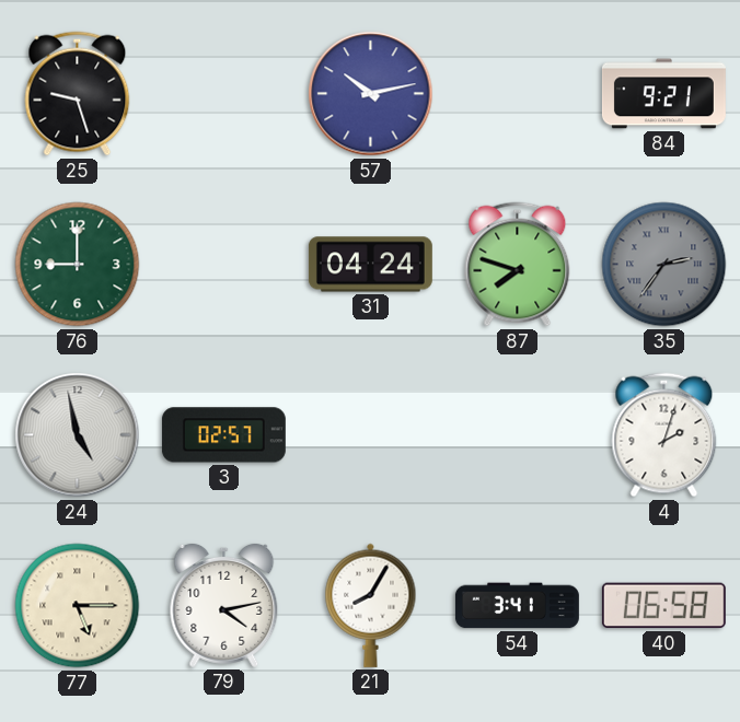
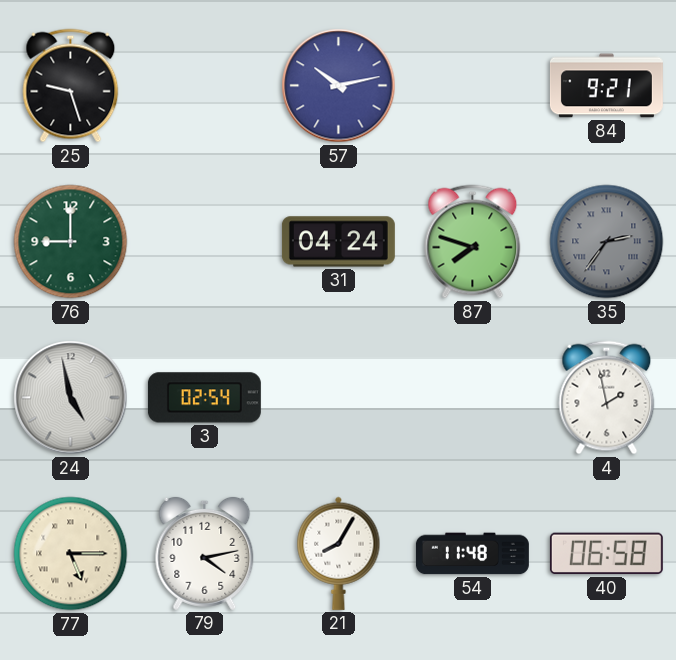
3: 02:57 -> 02:54 (204, 398)
4: 2:03 -> 1:58 (607, 398)
54: 3:41 -> 11:48 (472, 554)
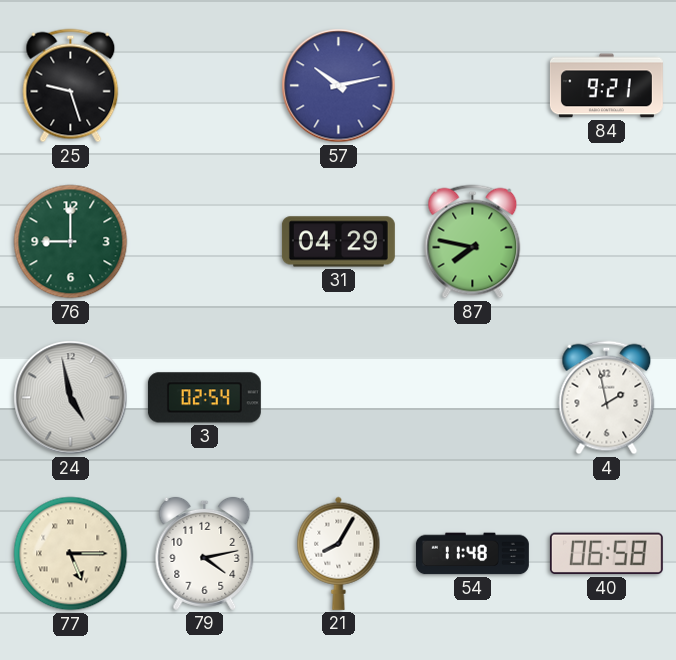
31: 04:24 -> 04:29 (338, 242)
87: 7:48 -> 7:47 (473, 242)
35: 2:36 -> none (607, 242)
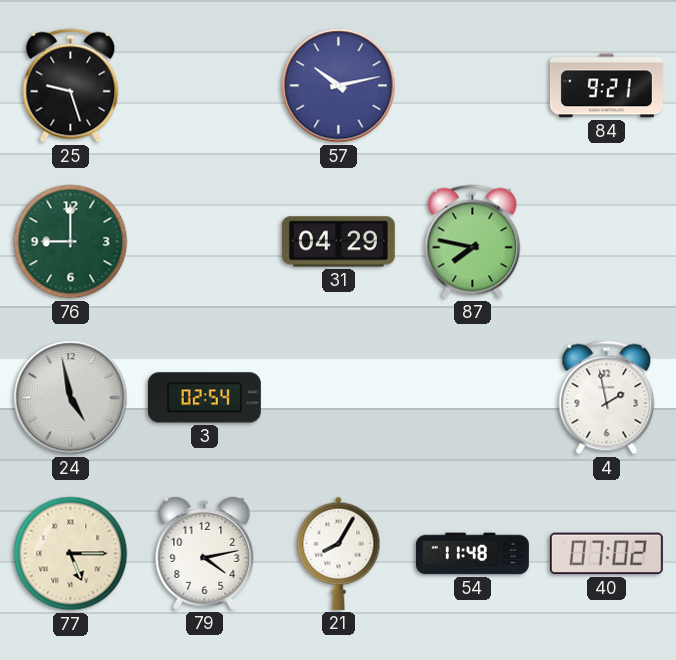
40: 06:58 -> 07:02 (606, 554)
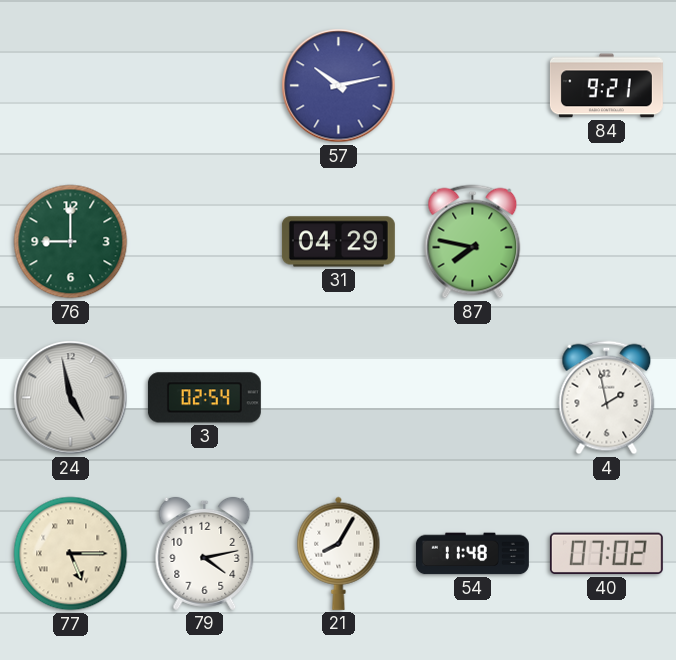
25: 9:27 -> none (71, 86)
